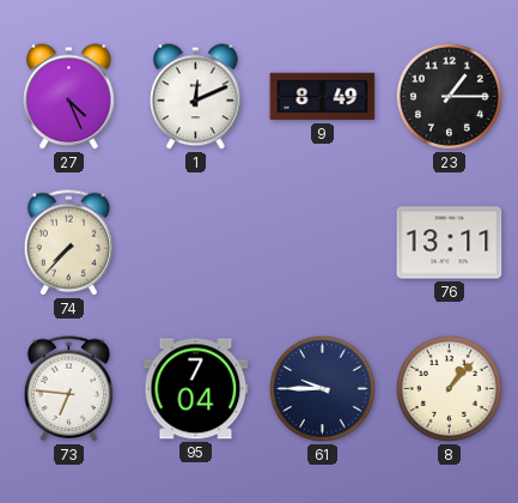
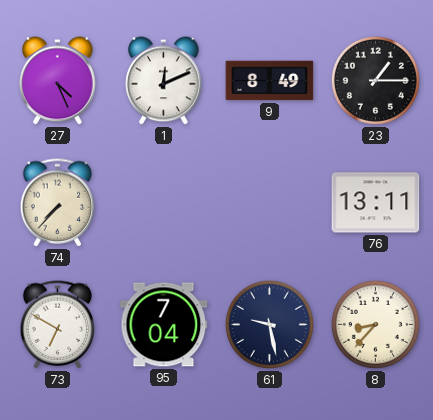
73: 6:46 -> 6:50 (58, 325)
61: 9:45 -> 9:28 (269, 324)
8: 1:07 -> 8:37 (375, 324)
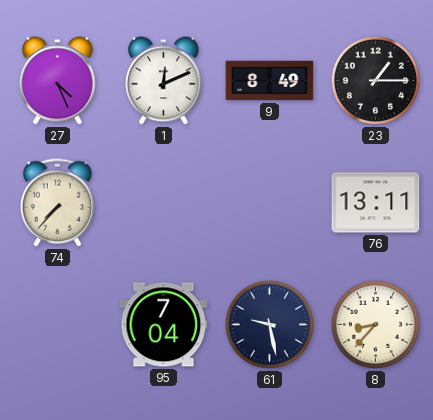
73: 6:50 -> none (58, 325)
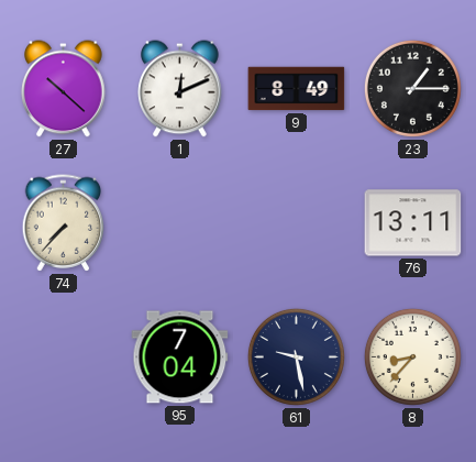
27: 4:26 -> 10:22 (64, 89)
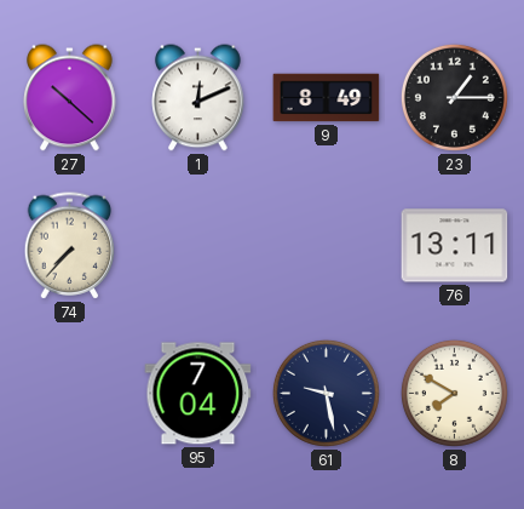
8: 8:37 -> 7:50 (454, 393)
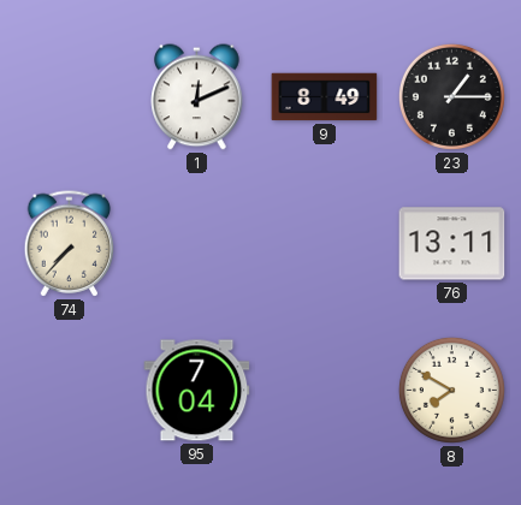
27: 10:22 -> none (70, 98)
61: 9:28 -> none (326, 393)
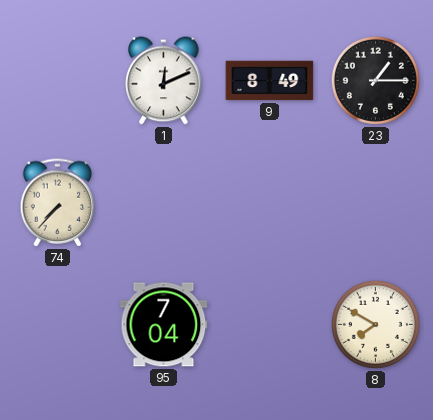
76: 13:11 -> none (452, 244)
